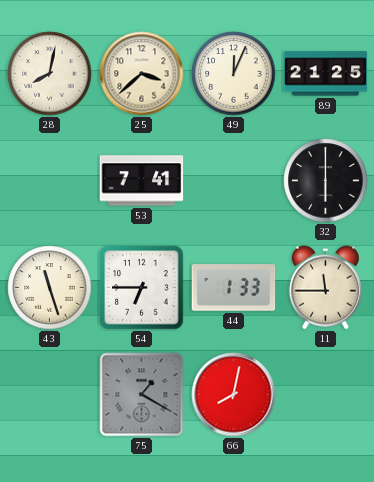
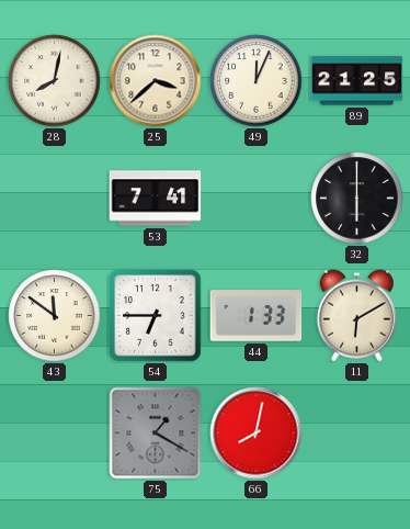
43: 11:27 -> 11:51 (55, 316)
11: 11:45 -> 6:10 (356, 316)
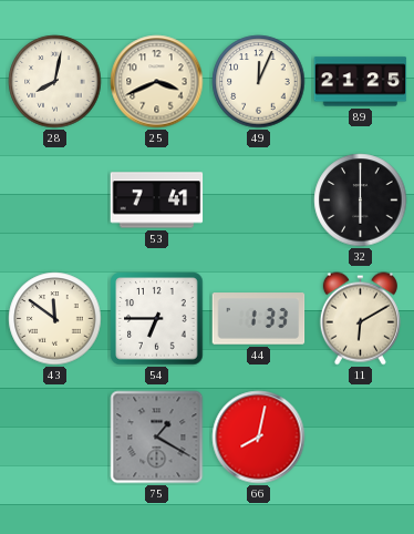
25: 3:38 -> 3:41 (157, 82)
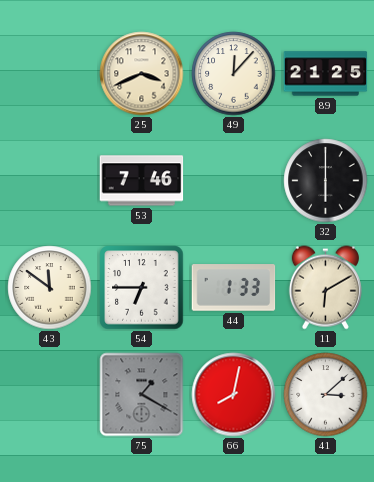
28: 8:02 -> none (55, 82)
49: 12:04 -> 12:07 (234, 74)
53: 7:41 -> 7:46 (142, 181)
41: none -> 3:08 (326, 395)
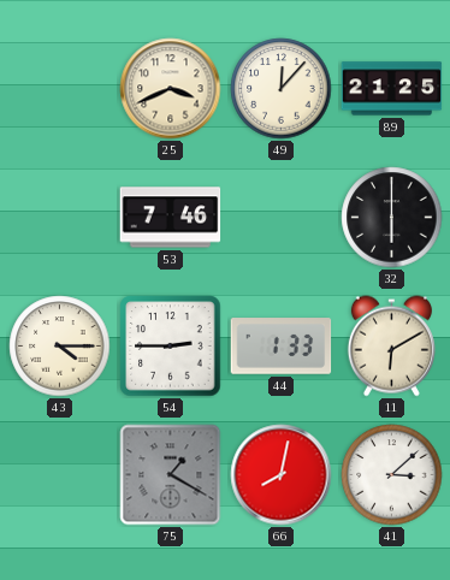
43: 11:51 -> 4:15 (60, 347)
54: 6:45 -> 2:45 (171, 347)
